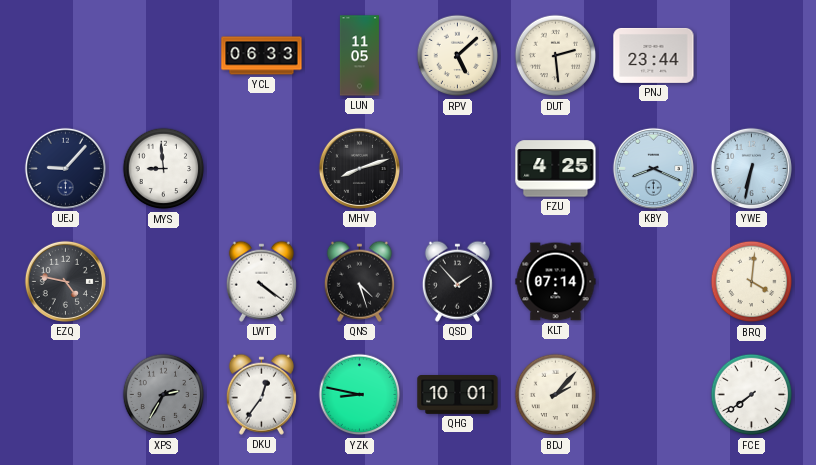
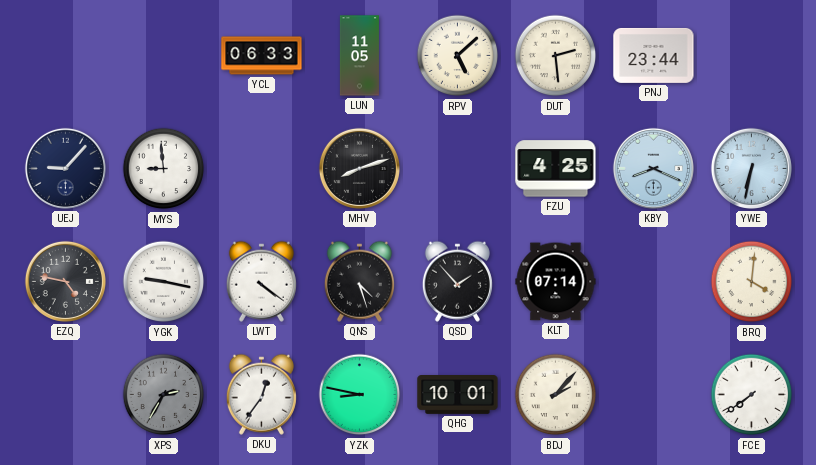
YGK: none -> 9:17 (164, 282)
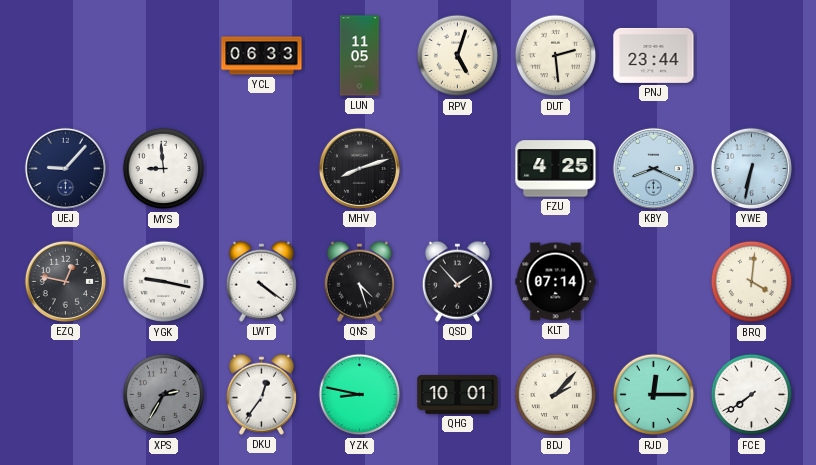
RPV: 5:08 -> 5:03 (458, 56)
EZQ: 4:47 -> 12:47 (65, 281)
RJD: none -> 12:15 (654, 395)
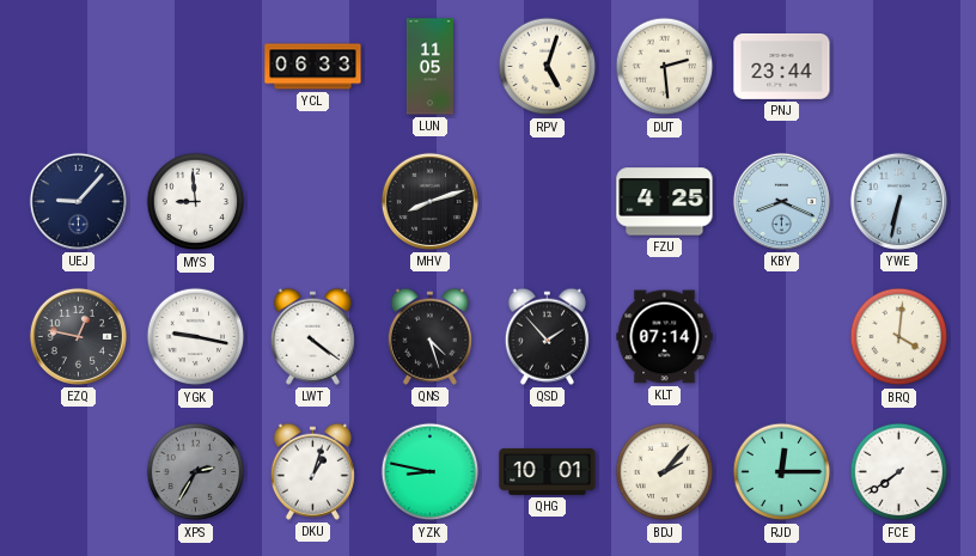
DKU: 12:36 -> 1:03 (312, 471)
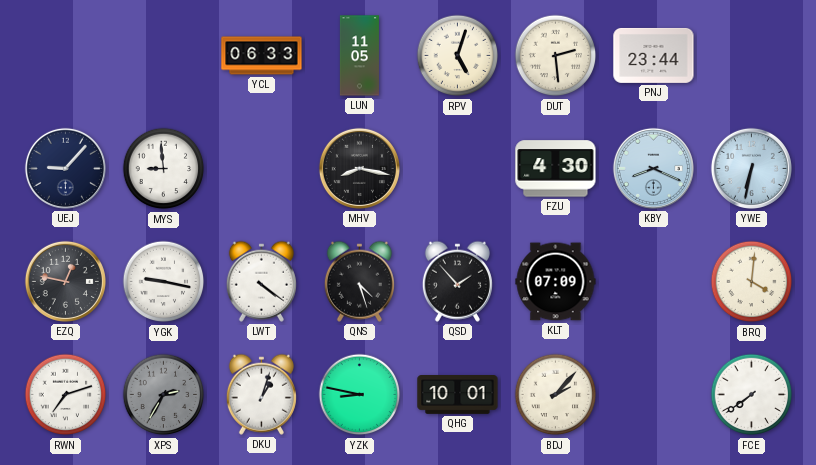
MHV: 8:12 -> 8:17 (359, 168)
FZU: 4:25 -> 4:30 (556, 169)
KLT: 07:14 -> 07:09 (556, 282)
RWN: none -> 7:12 (66, 395)
RJD: 12:15 -> none (782, 472)
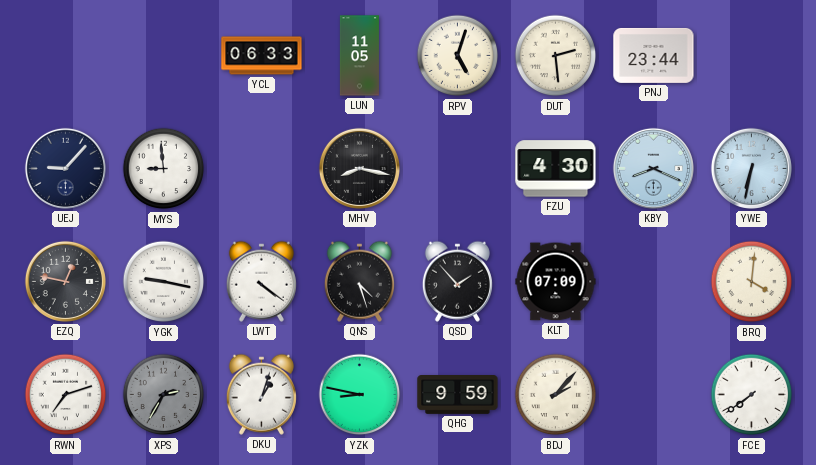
QHG: 10:01 -> 9:59 (458, 395)
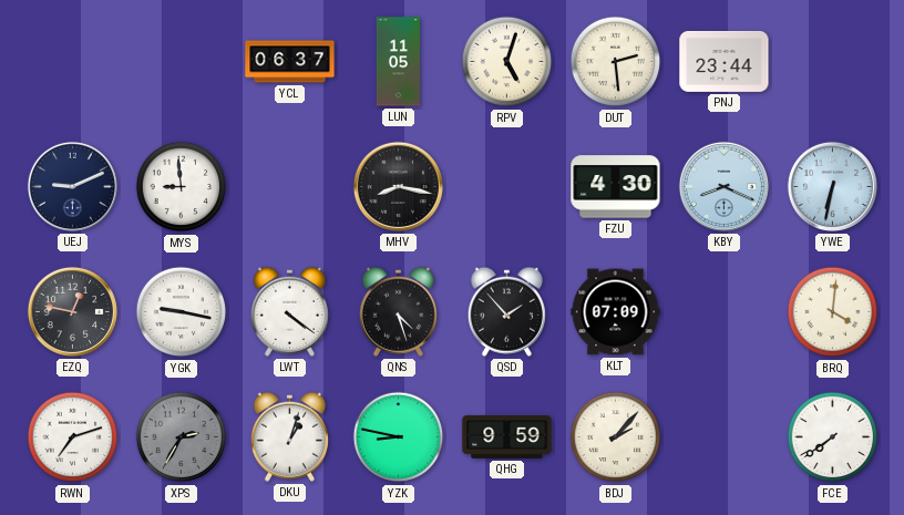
YCL: 06:33 -> 06:37 (290, 62)
UEJ: 9:07 -> 9:11 (72, 186)
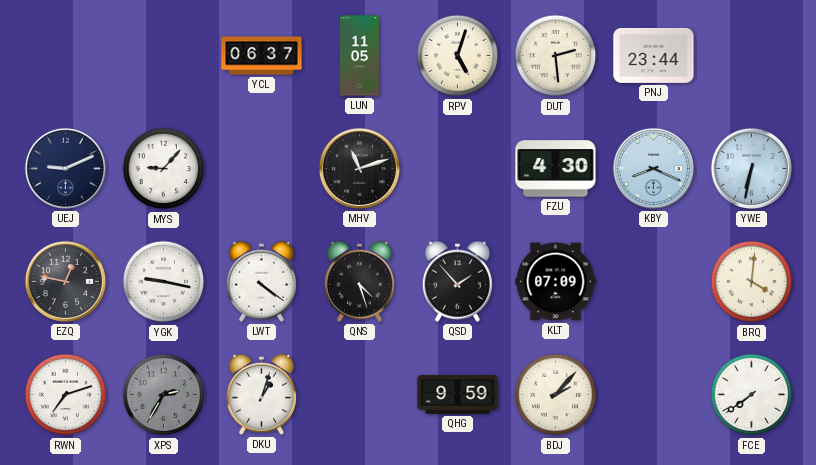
MYS: 8:59 -> 9:07 (164, 169)
MHV: 8:17 -> 11:12 (359, 168)
YZK: 8:47 -> none (399, 437)
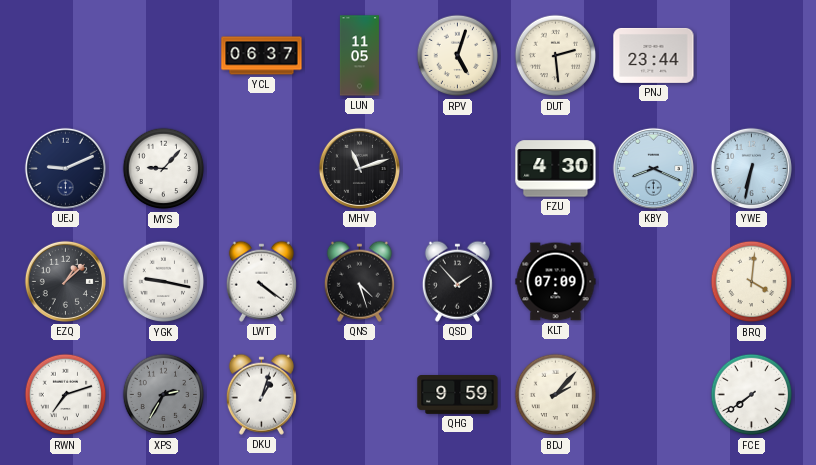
EZQ: 12:47 -> 1:08 (65, 281)
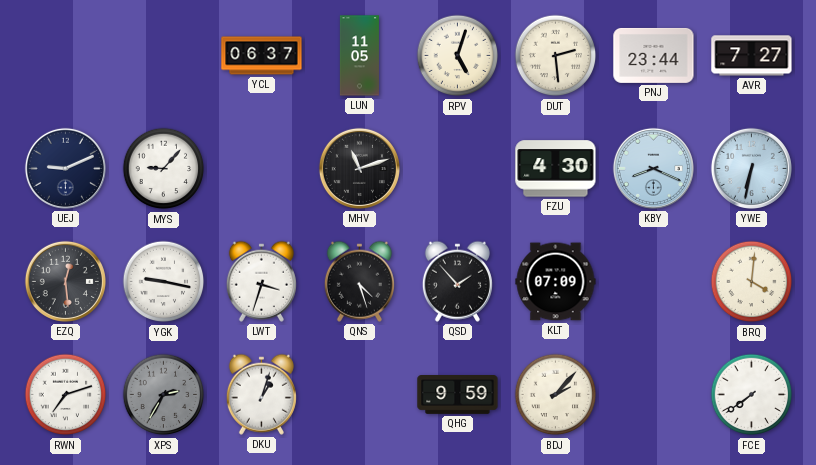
AVR: none -> 7:27 (752, 56)
EZQ: 1:08 -> 12:29 (65, 281)
LWT: 4:21 -> 3:33 (261, 281)
